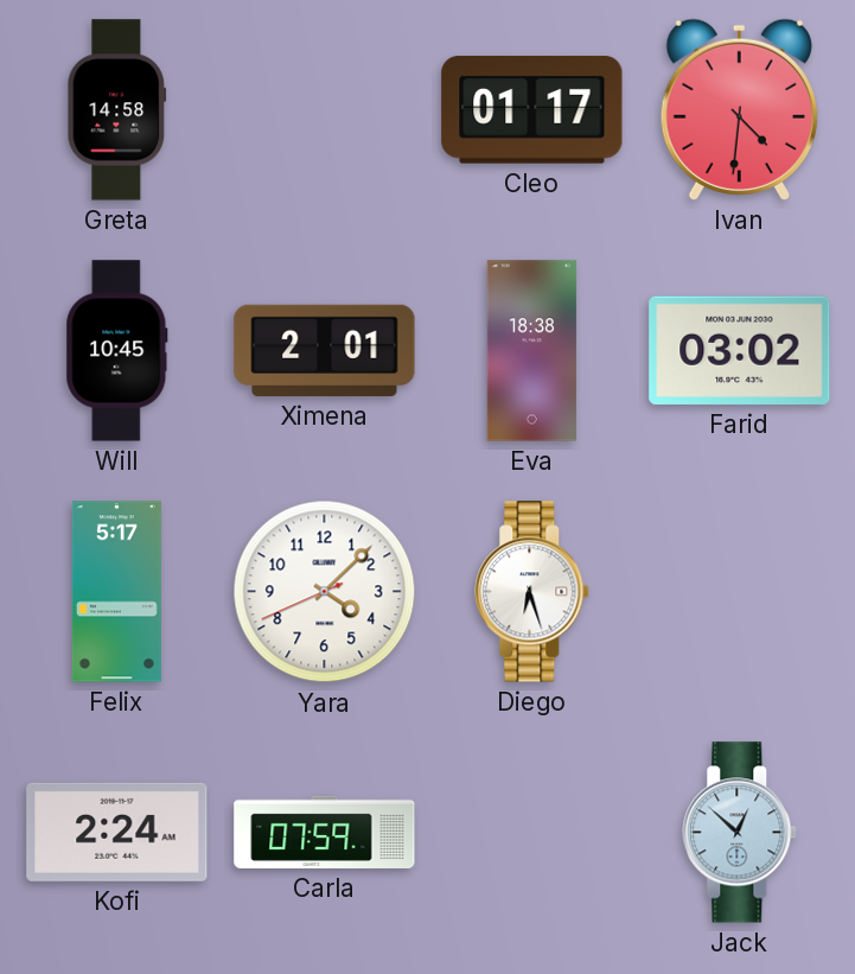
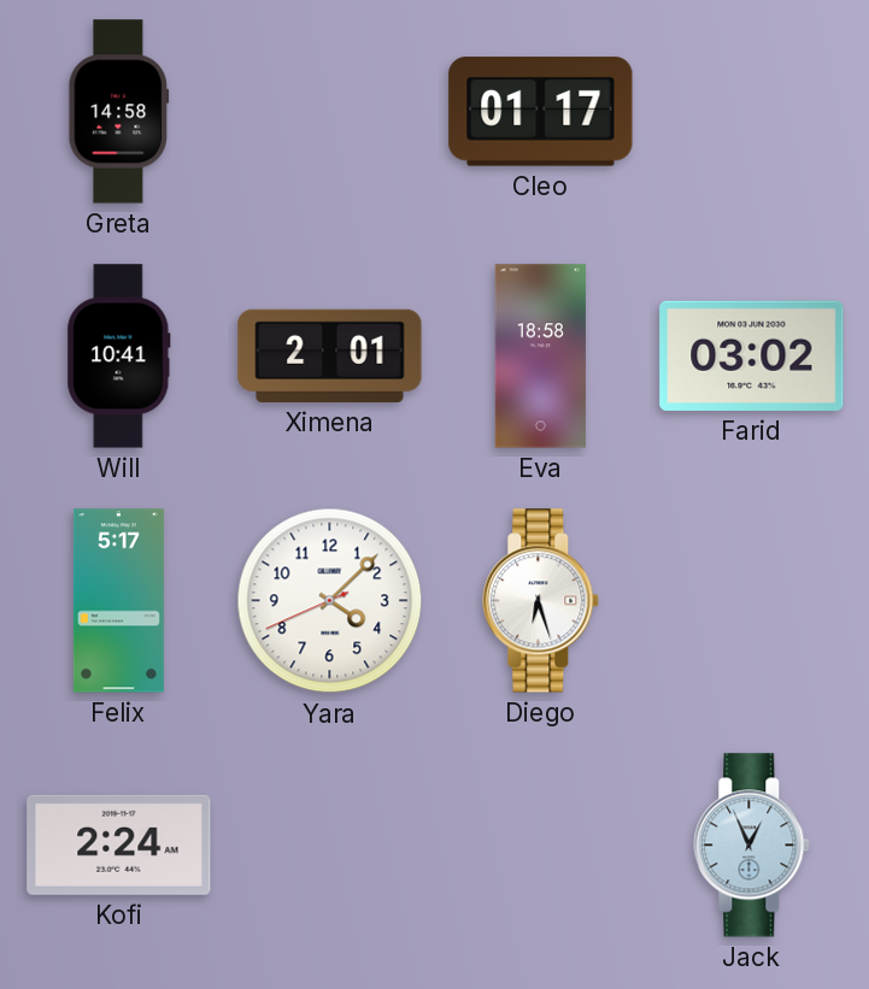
Ivan: 4:31 -> none (739, 109)
Will: 10:45 -> 10:41 (119, 357)
Eva: 18:38 -> 18:58 (540, 357)
Carla: 07:59 -> none (325, 832)
Jack: 12:52 -> 12:56 (752, 846)
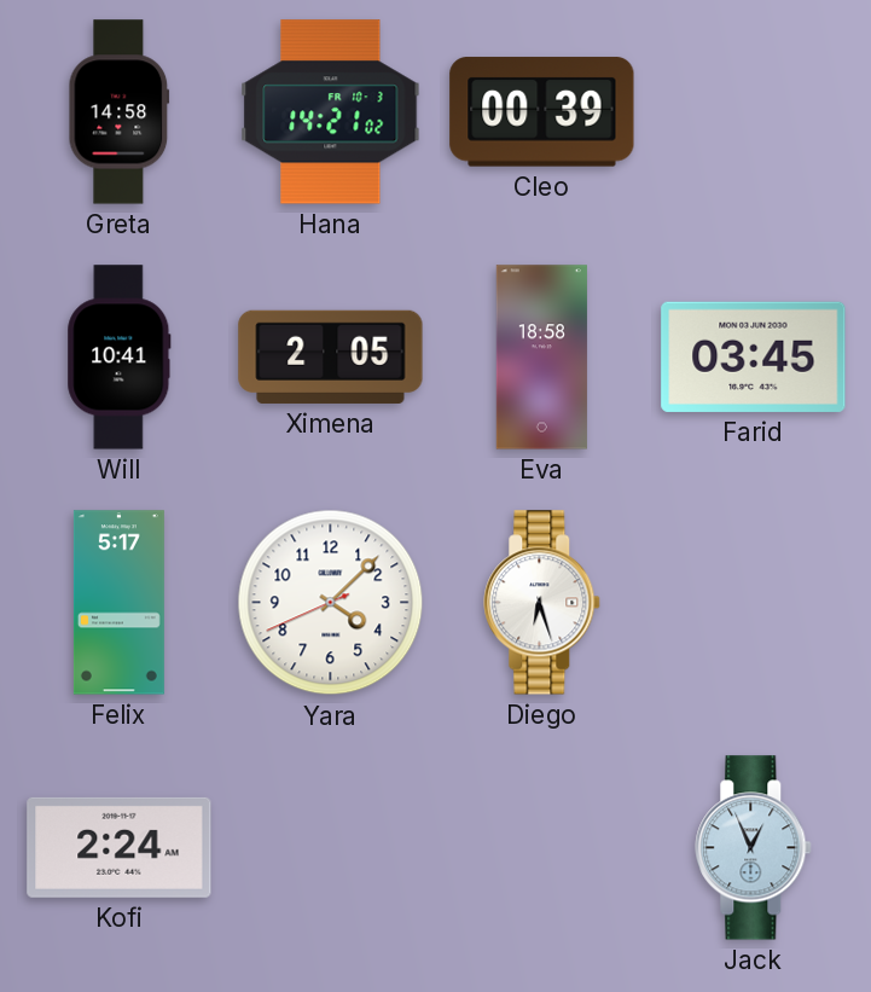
Hana: none -> 14:21 (331, 112)
Cleo: 01:17 -> 00:39 (542, 112)
Ximena: 2:01 -> 2:05 (331, 356)
Farid: 03:02 -> 03:45 (754, 356)
